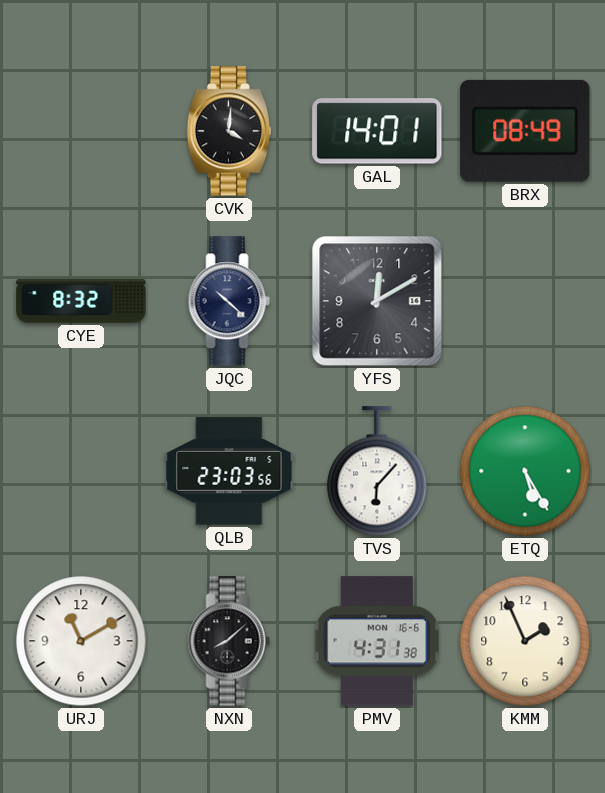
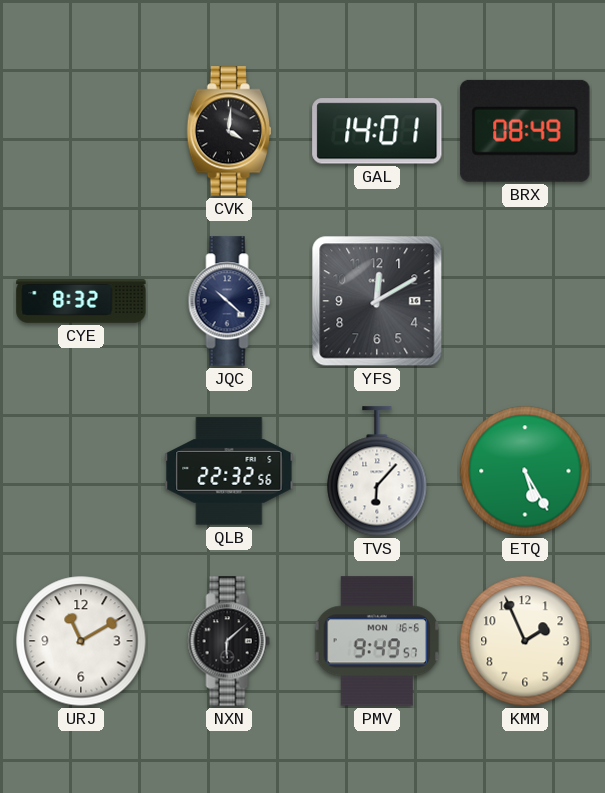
QLB: 23:03 -> 22:32 (229, 471)
NXN: 8:08 -> 6:08 (229, 641)
PMV: 4:31 -> 9:49 (377, 641)
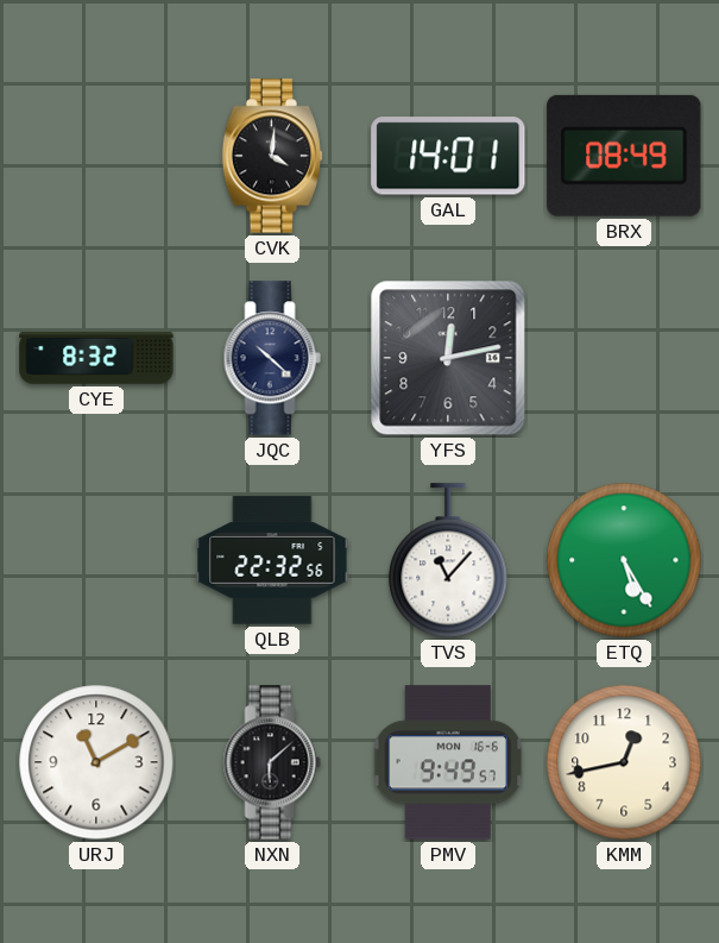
YFS: 12:10 -> 12:13 (448, 358)
TVS: 6:07 -> 11:07 (448, 560)
KMM: 1:56 -> 12:43 (624, 762)
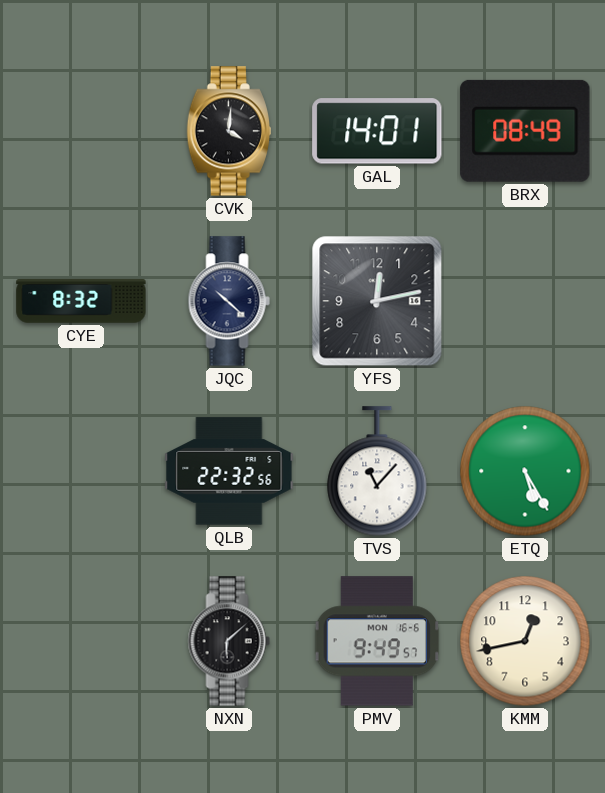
URJ: 11:10 -> none (96, 762)
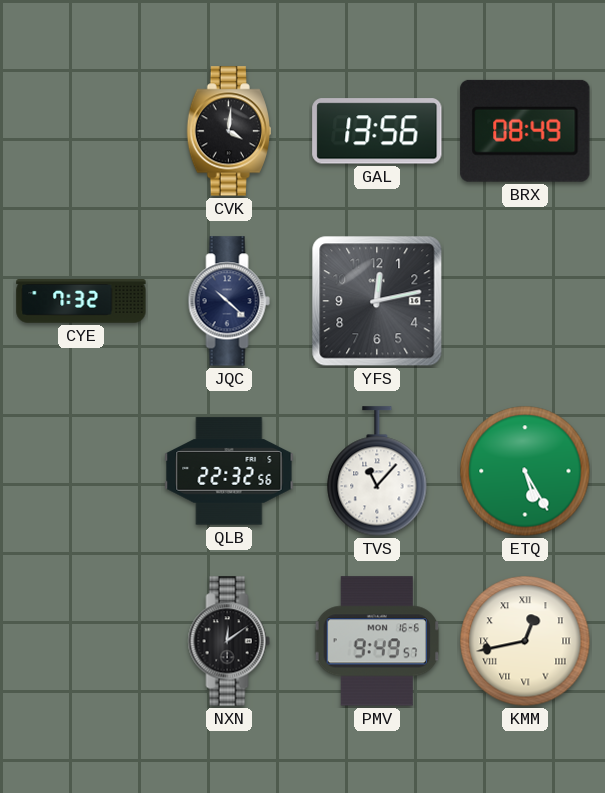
GAL: 14:01 -> 13:56 (377, 131)
CYE: 8:32 -> 7:32 (81, 301)
NXN: 6:08 -> 12:09 (229, 641)
KMM numerals: Arabic -> Roman (525, 641)
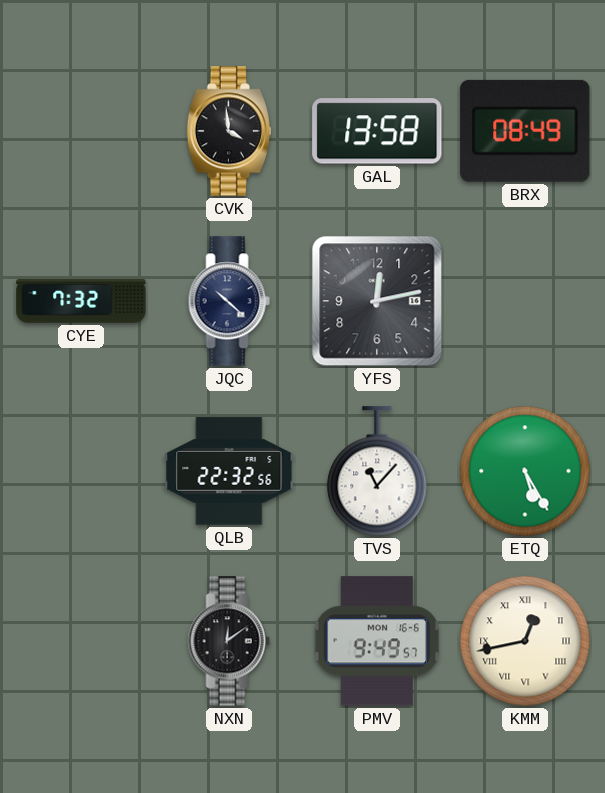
CVK: 4:01 -> 3:59 (228, 131)
GAL: 13:56 -> 13:58 (377, 131)
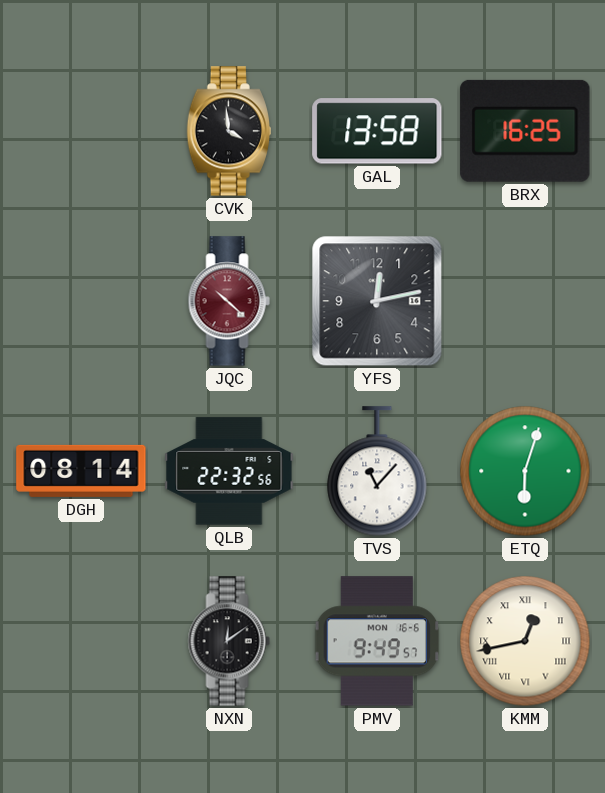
BRX: 08:49 -> 16:25 (525, 131)
CYE: 7:32 -> none (81, 301)
JQC dial: navy -> burgundy (229, 301)
DGH: none -> 08:14 (81, 471)
ETQ: 5:25 -> 6:03 (525, 471)
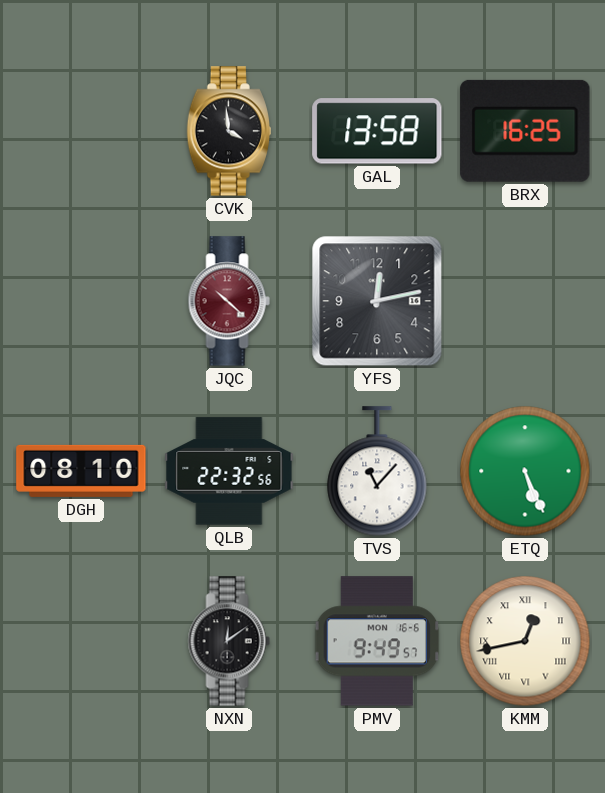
DGH: 08:14 -> 08:10 (81, 471)
ETQ: 6:03 -> 5:26 (525, 471)
